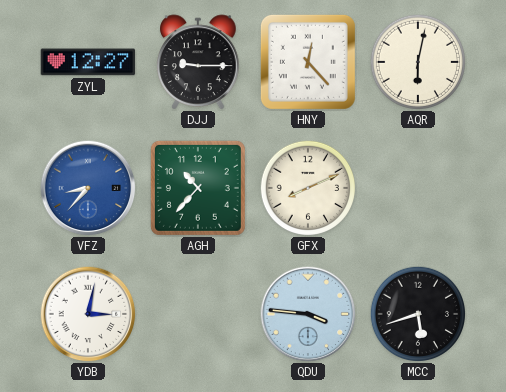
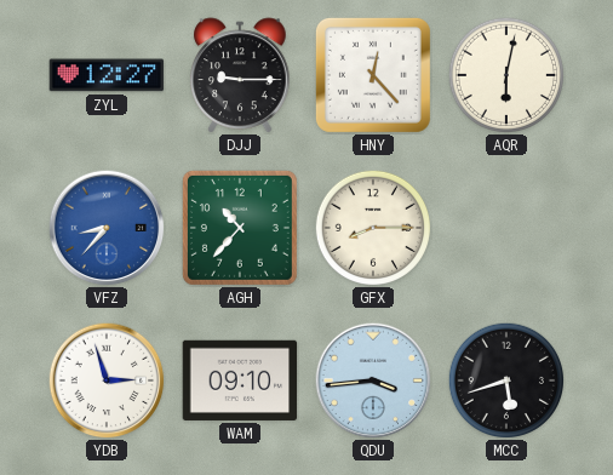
GFX: 8:11 -> 8:15 (372, 227)
YDB: 3:02 -> 2:57 (107, 380)
WAM: none -> 09:10 (240, 380)
QDU: 3:46 -> 3:44 (373, 380)
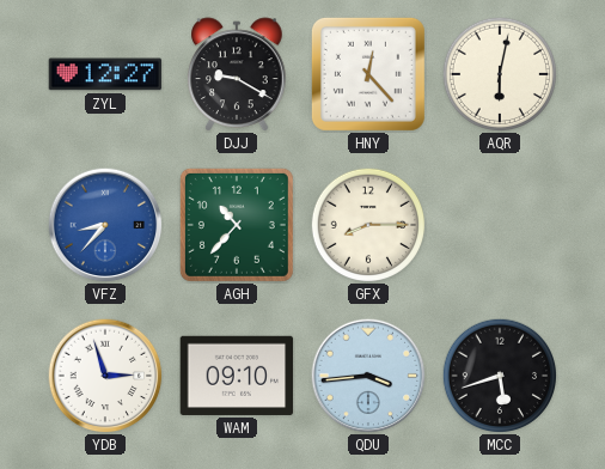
DJJ: 9:15 -> 9:20 (237, 74)
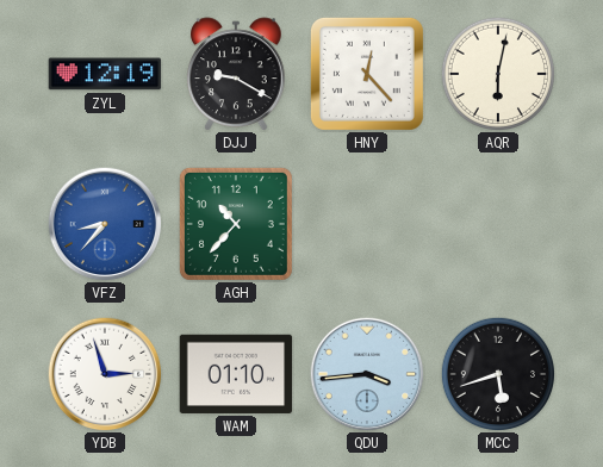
ZYL: 12:27 -> 12:19 (105, 74)
GFX: 8:15 -> none (367, 224)
WAM: 09:10 -> 01:10 (236, 374)
